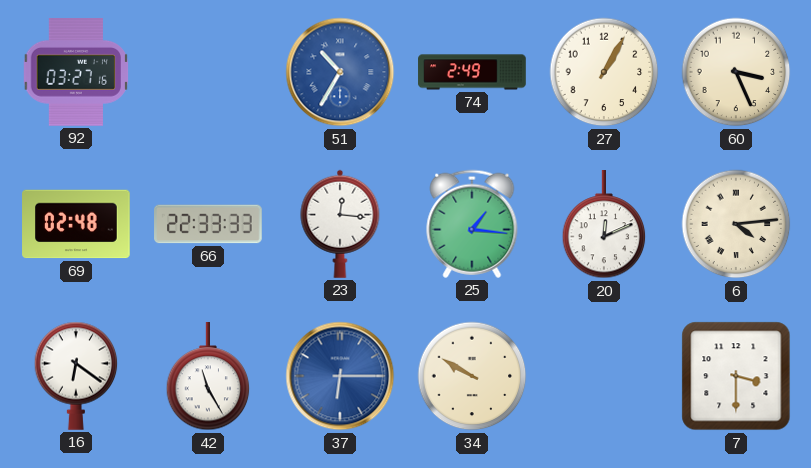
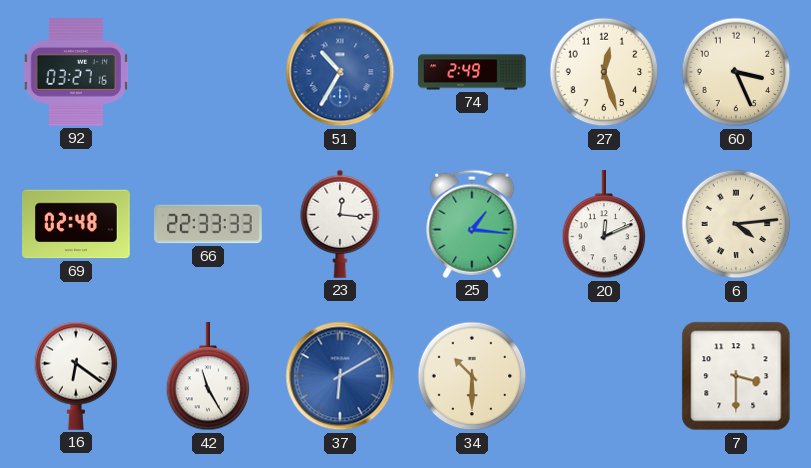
27: 1:05 -> 12:27 (604, 72)
37: 6:15 -> 6:10 (340, 376)
34: 9:50 -> 10:30 (472, 376)
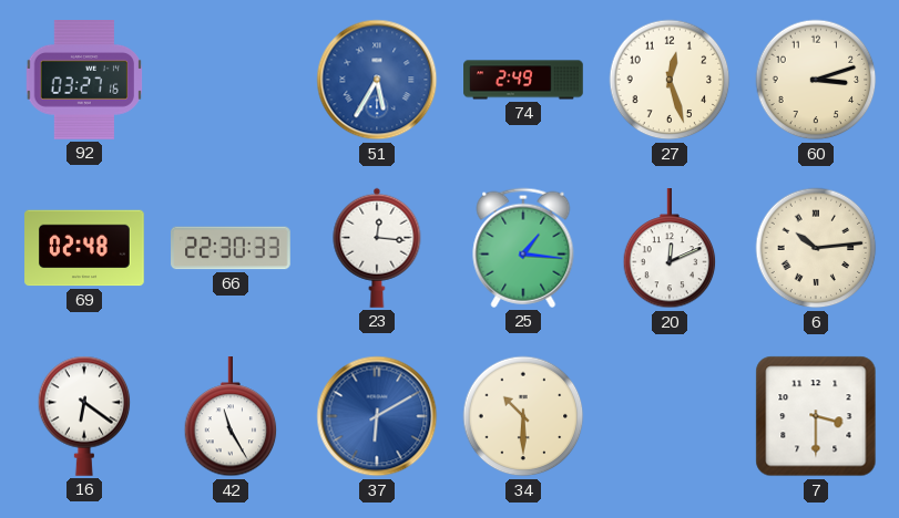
51: 10:35 -> 5:35 (377, 80)
60: 3:26 -> 3:12 (816, 80)
66: 22:33 -> 22:30 (231, 248)
6: 4:14 -> 10:14 (816, 248)
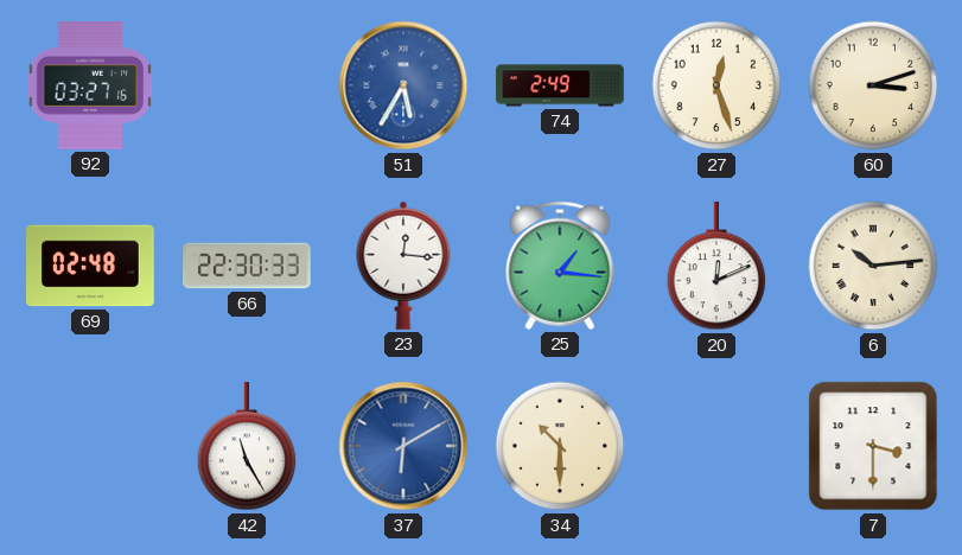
16: 6:21 -> none (84, 416)
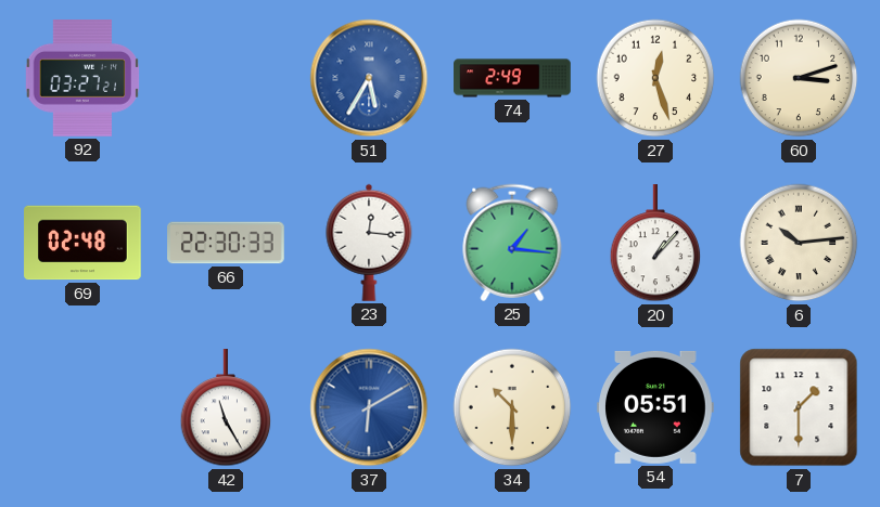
92: 03:27:16 -> 03:27:21 (81, 79)
20: 12:11 -> 1:07 (655, 244)
54: none -> 05:51 (656, 407)
7: 3:30 -> 1:30 (799, 407)
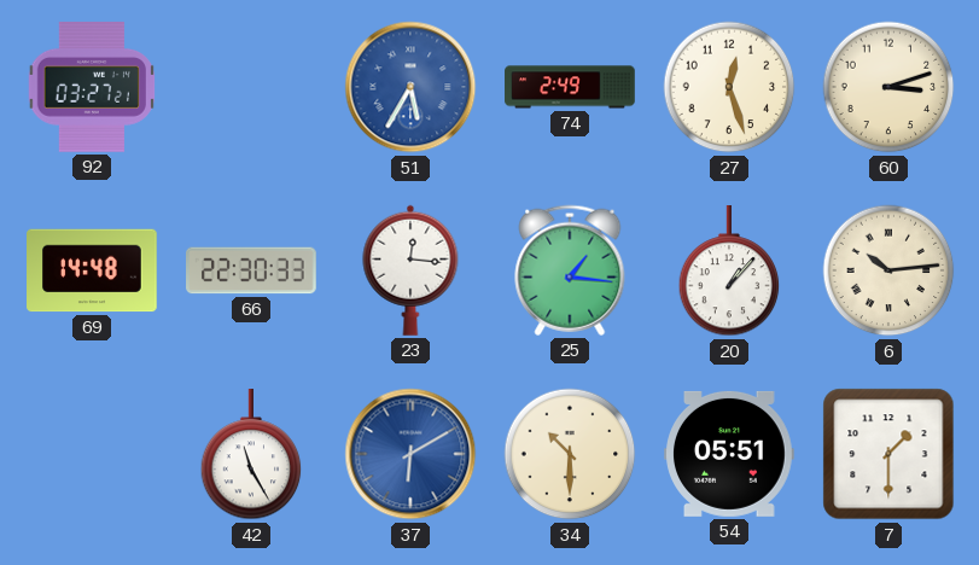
69: 02:48 -> 14:48 (92, 270)
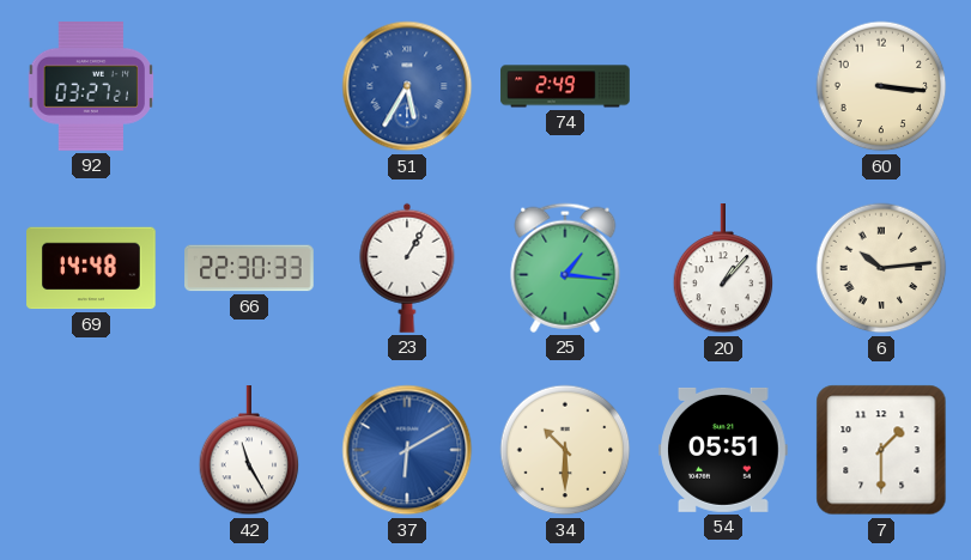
27: 12:27 -> none (729, 87)
60: 3:12 -> 3:16 (881, 86)
23: 12:16 -> 1:05 (407, 268)
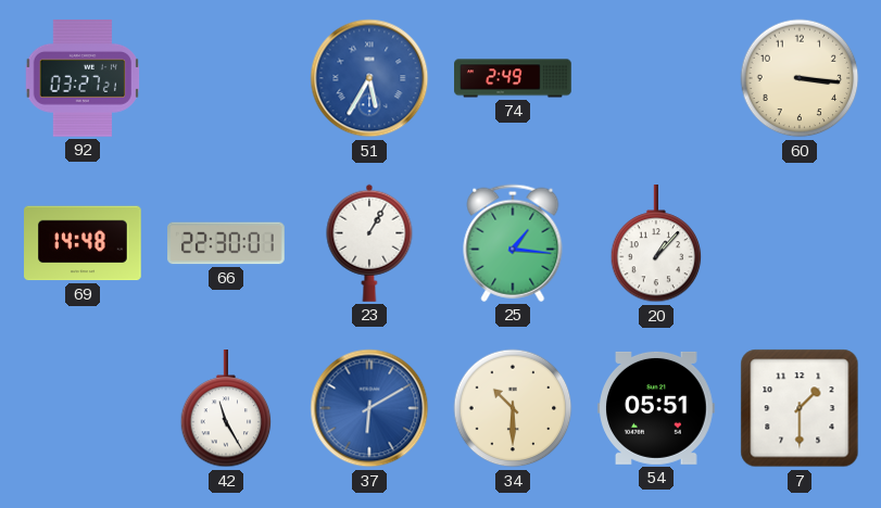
66: 22:30:33 -> 22:30:01 (226, 243)
6: 10:14 -> none (881, 268)
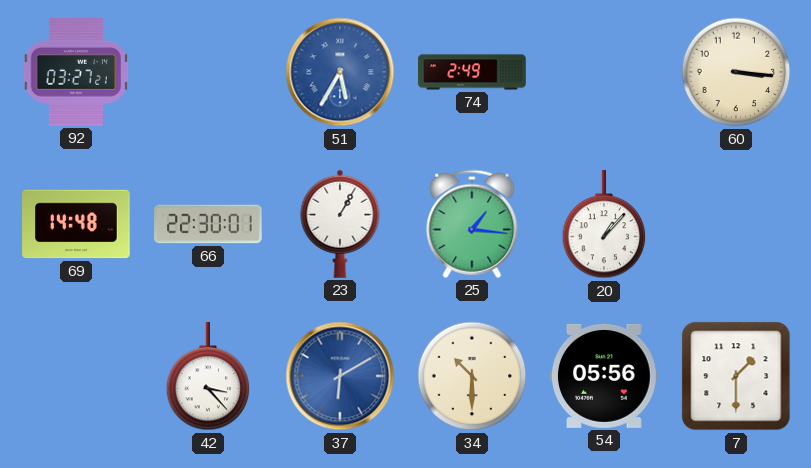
42: 11:25 -> 3:23 (208, 377)
54: 05:51 -> 05:56 (605, 376)
